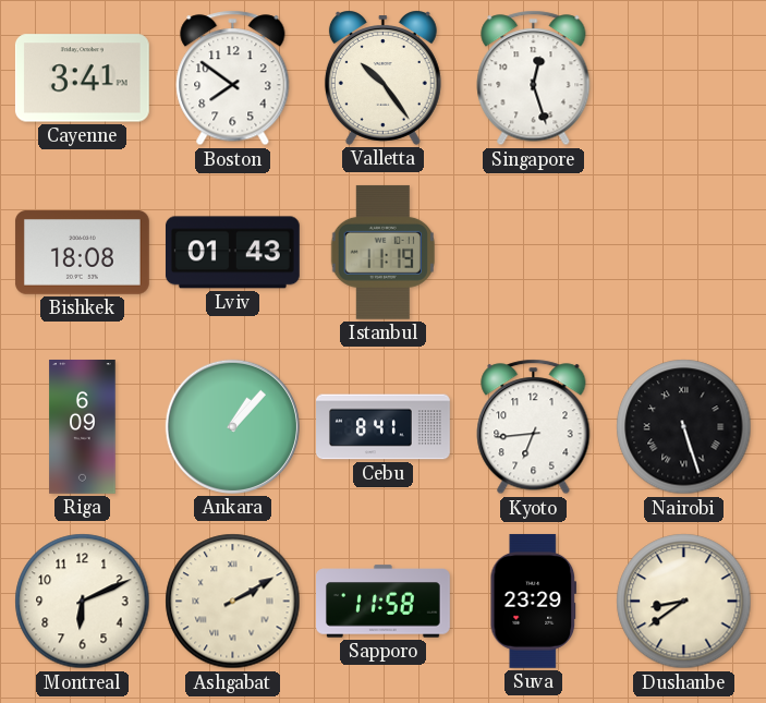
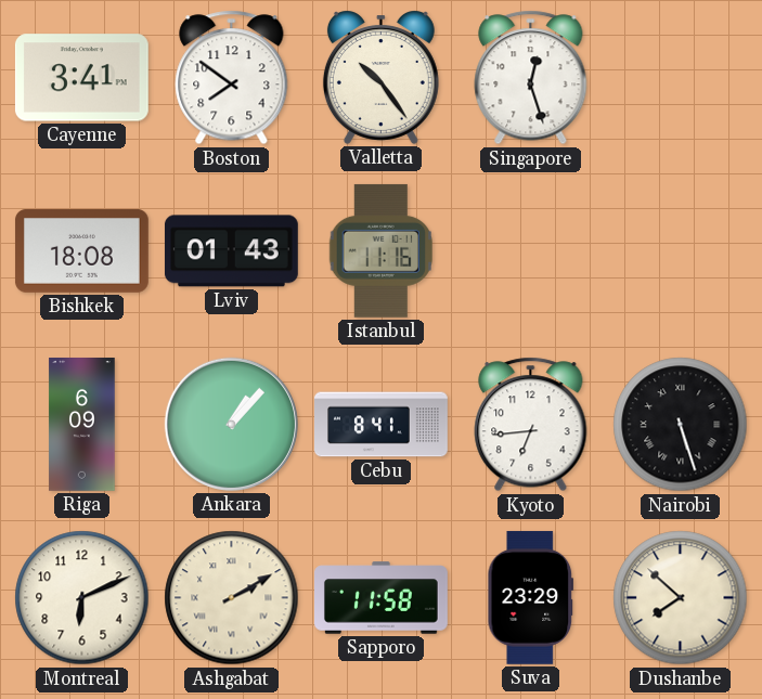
Istanbul: 11:19 -> 11:16 (380, 250)
Dushanbe: 8:39 -> 7:52 (681, 598)
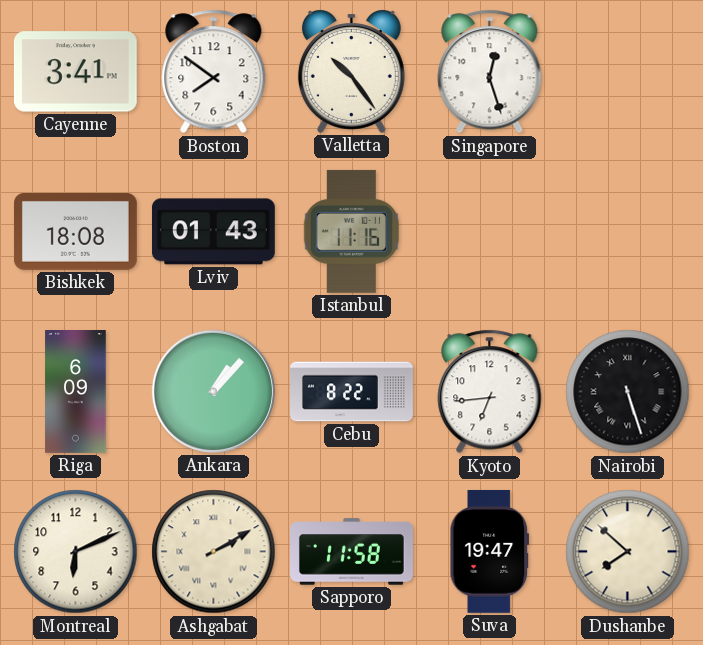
Cebu: 8:41 -> 8:22 (352, 392)
Suva: 23:29 -> 19:47 (490, 551)
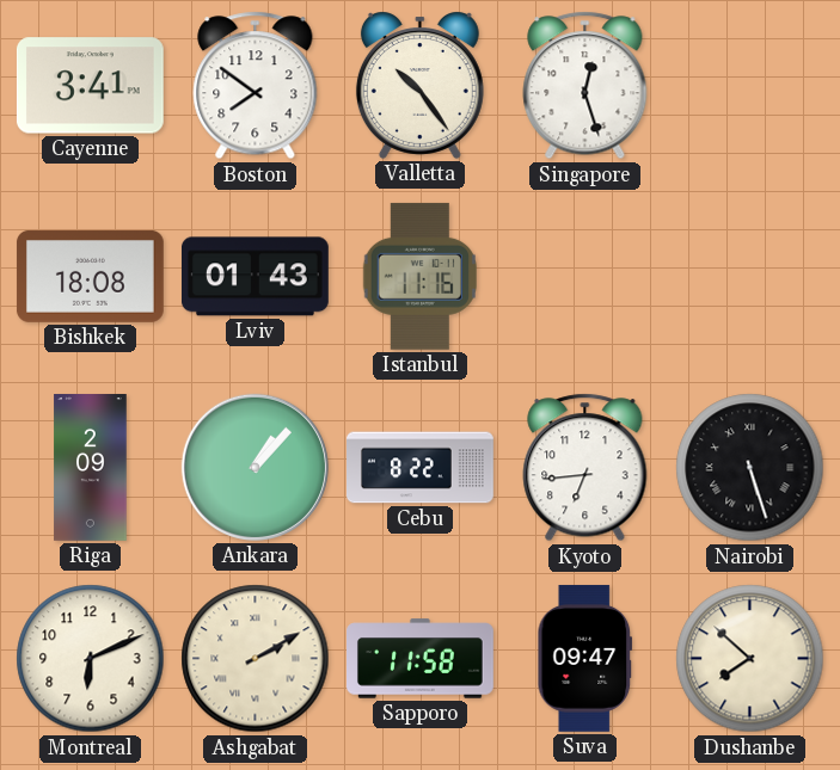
Riga: 6:09 -> 2:09 (91, 468)
Suva: 19:47 -> 09:47 (585, 658)
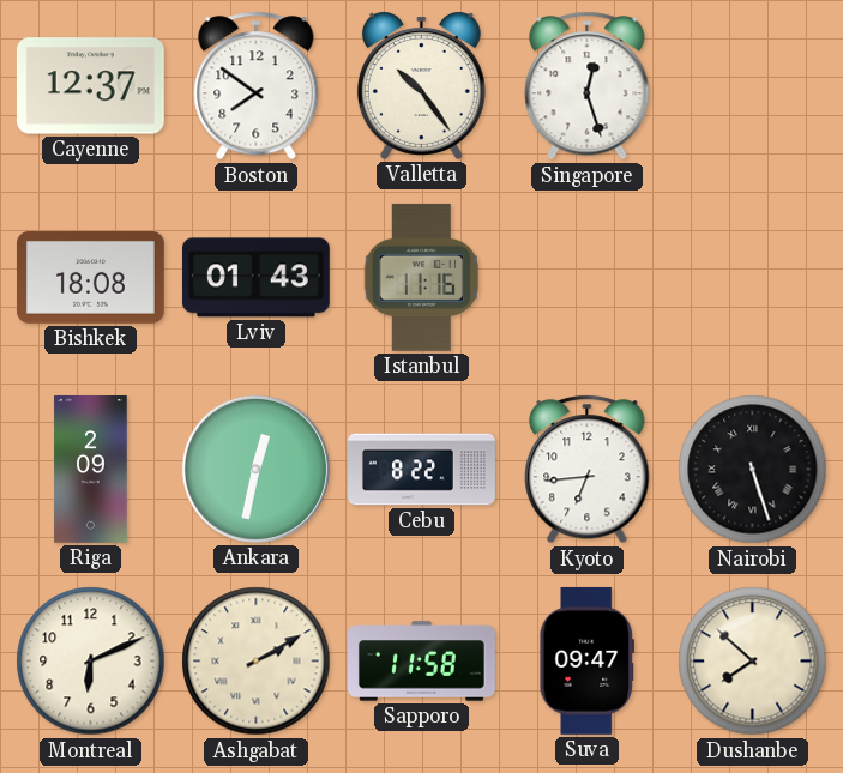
Cayenne: 3:41 -> 12:37 (90, 86)
Ankara: 1:07 -> 12:32 (255, 469)
